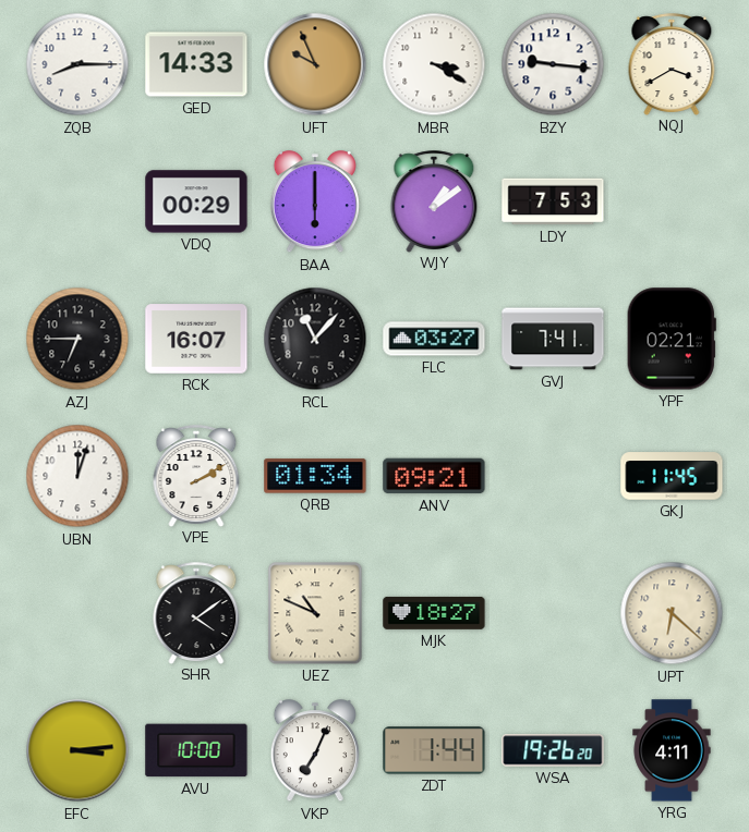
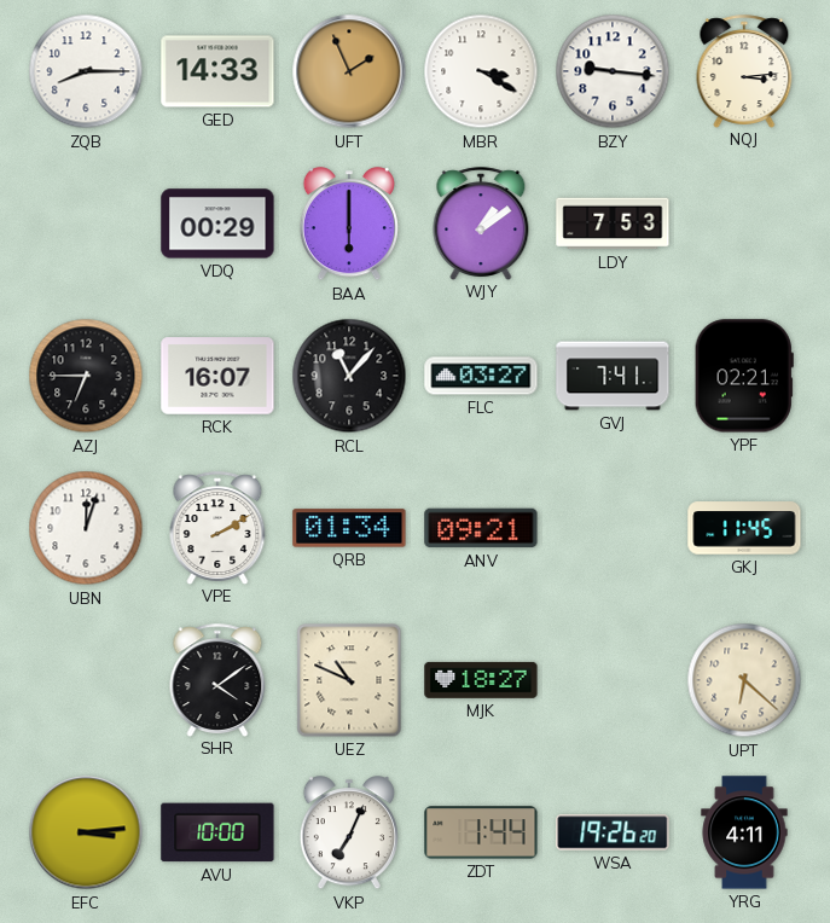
UFT: 9:56 -> 1:56 (349, 71)
NQJ: 3:40 -> 3:14 (744, 71)
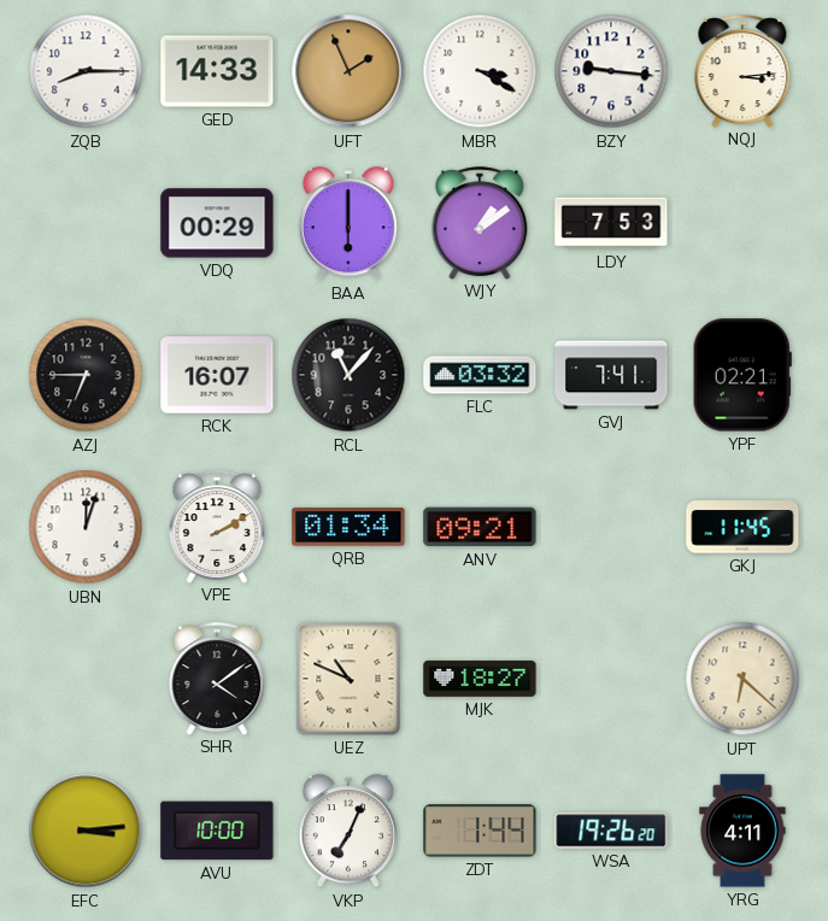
FLC: 03:27 -> 03:32 (480, 375)
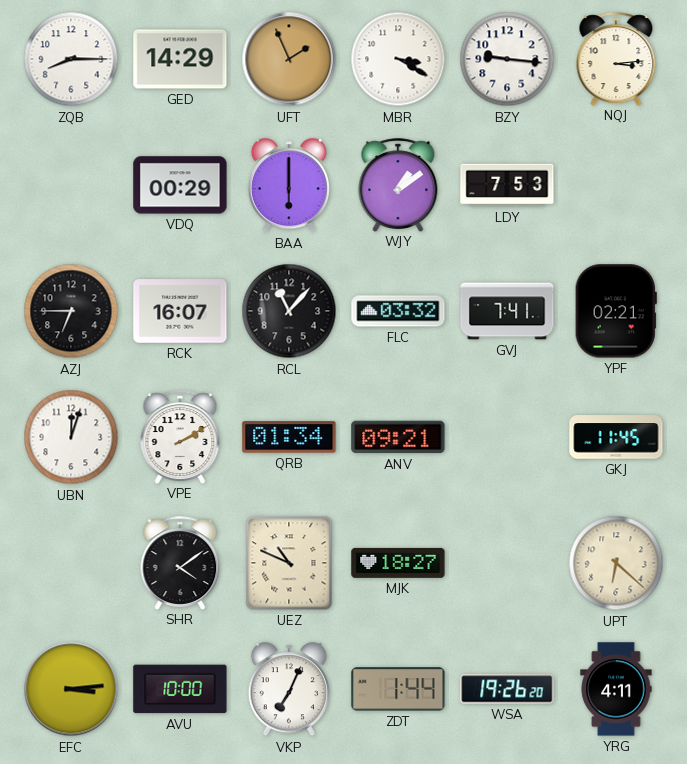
GED: 14:33 -> 14:29 (180, 59)
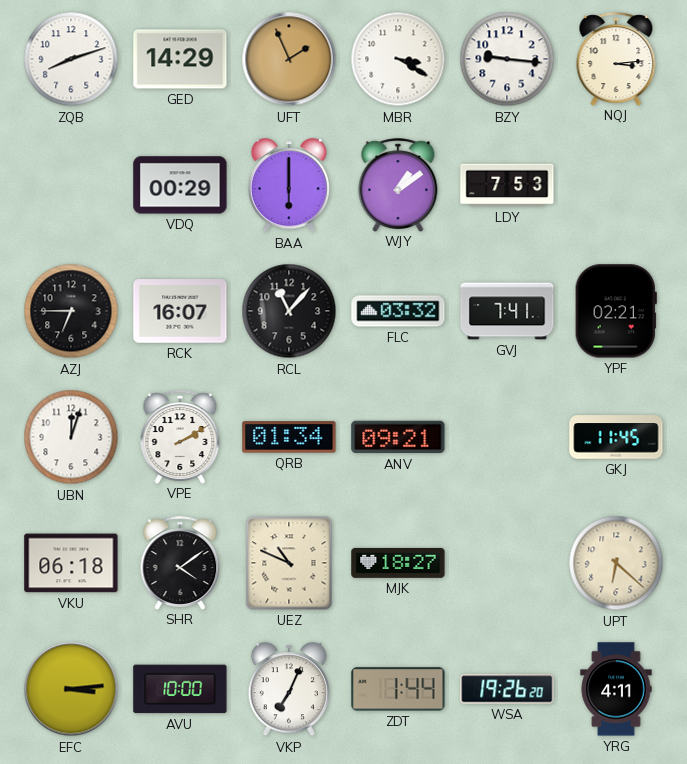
ZQB: 8:15 -> 8:12 (71, 59)
VKU: none -> 06:18 (71, 563)
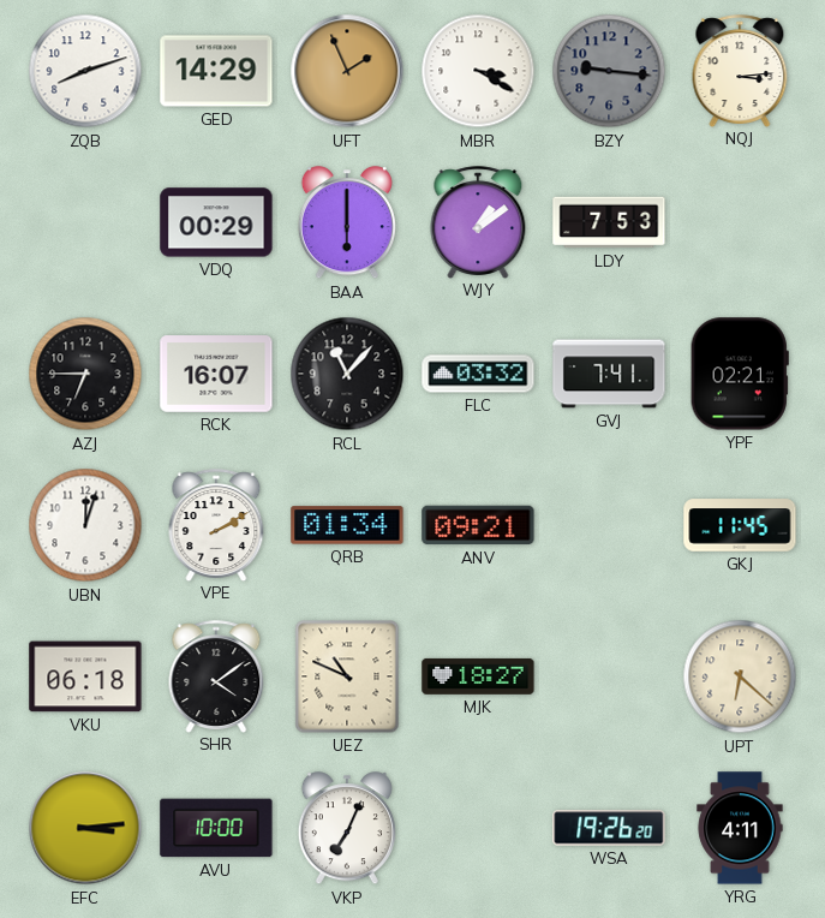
BZY dial: white -> grey (609, 71)
ZDT: 1:44 -> none (398, 689)
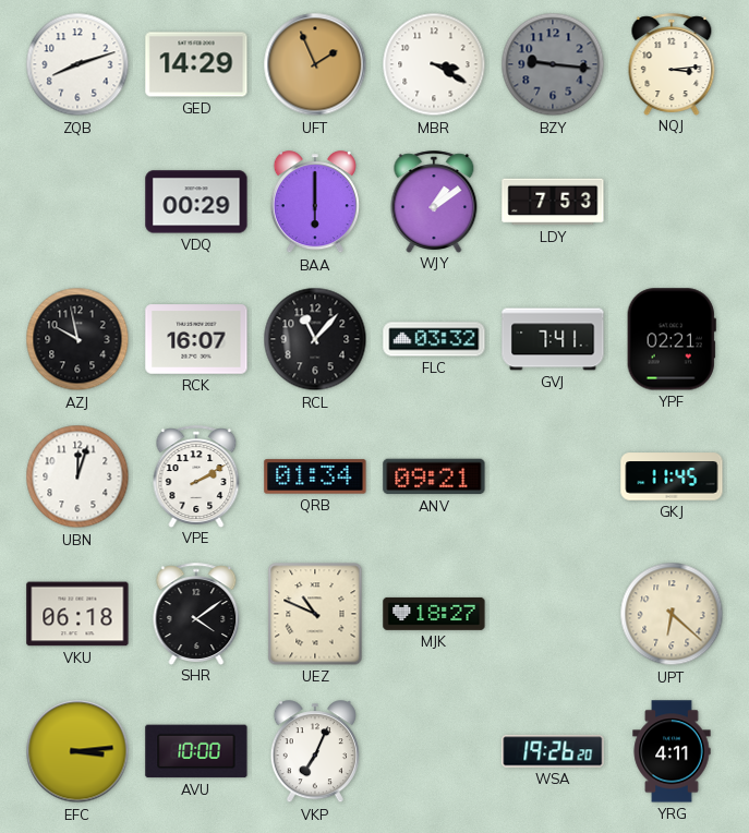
AZJ: 6:45 -> 9:58 (77, 339)
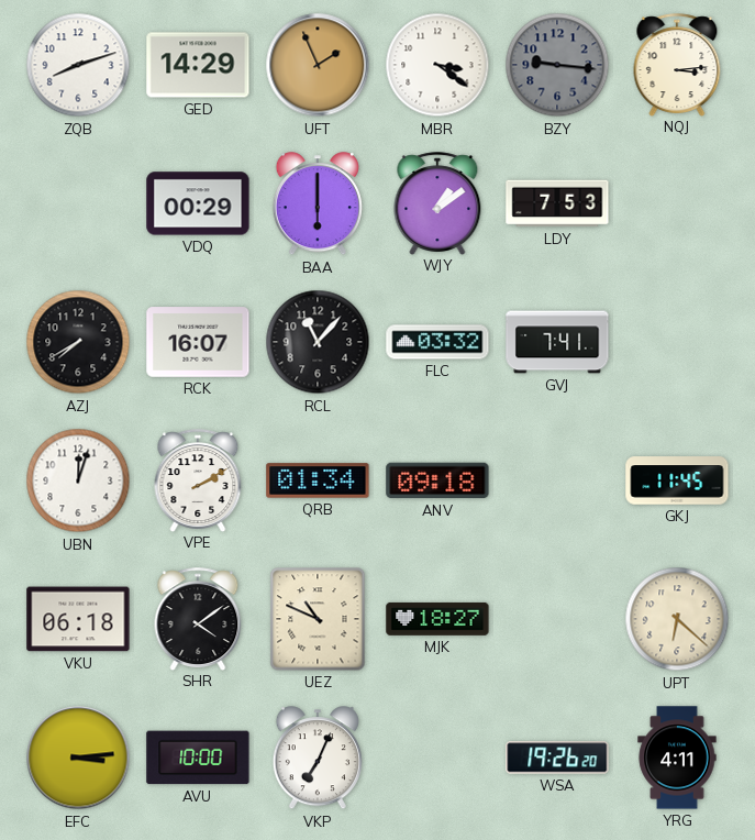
MBR: 3:20 -> 3:21 (437, 65)
AZJ: 9:58 -> 7:40 (78, 342)
YPF: 02:21 -> none (672, 339)
ANV: 09:21 -> 09:18 (437, 480)
